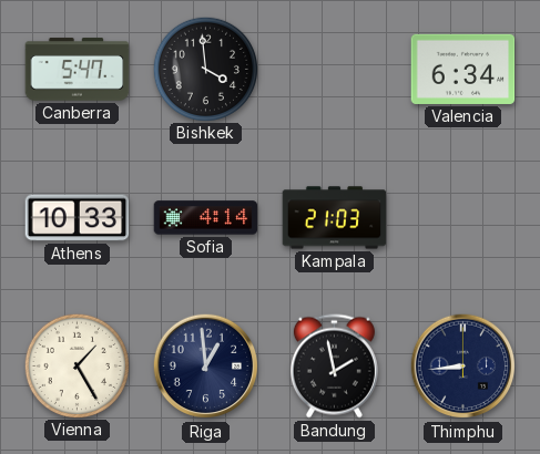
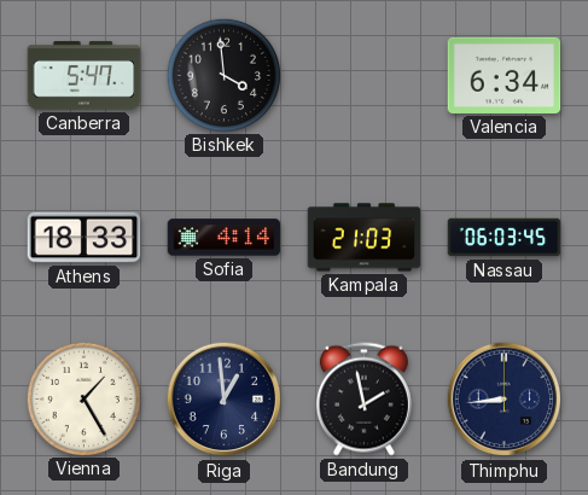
Athens: 10:33 -> 18:33 (85, 238)
Nassau: none -> 06:03 (505, 238)
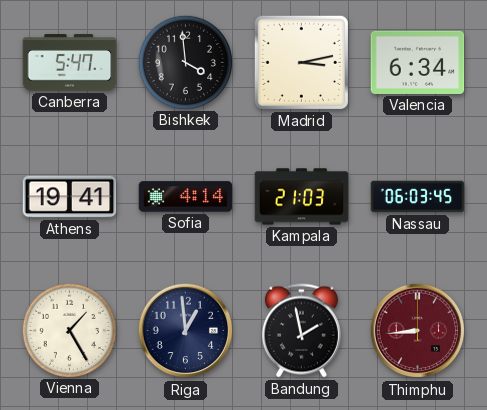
Madrid: none -> 3:13 (301, 62)
Athens: 18:33 -> 19:41 (70, 197)
Thimphu dial: navy -> burgundy (418, 331)
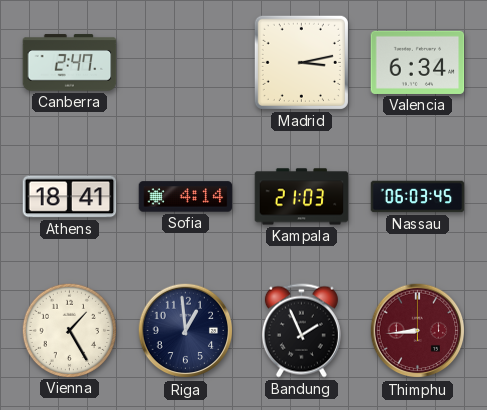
Canberra: 5:47 -> 2:47 (70, 63)
Bishkek: 3:59 -> none (185, 62)
Athens: 19:41 -> 18:41 (70, 197)
Bandung: 1:58 -> 1:56 (301, 331)
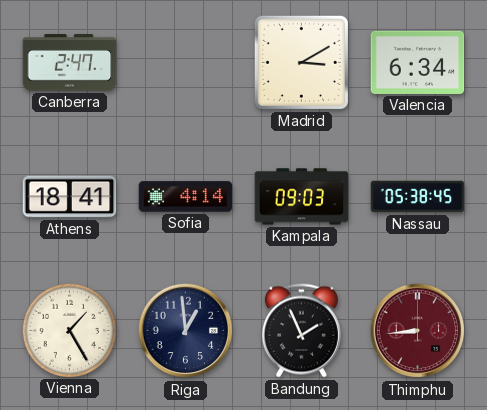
Madrid: 3:13 -> 3:10 (301, 62)
Kampala: 21:03 -> 09:03 (302, 197)
Nassau: 06:03 -> 05:38 (418, 197)
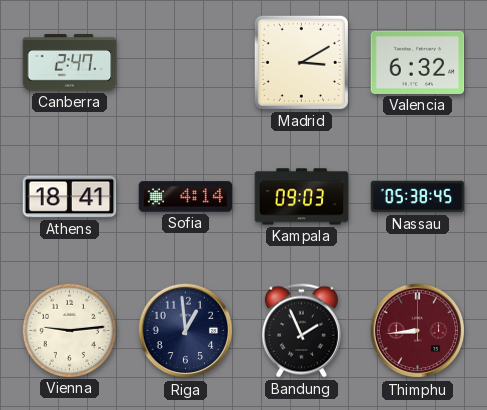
Valencia: 6:34 -> 6:32 (418, 62)
Vienna: 1:25 -> 9:14 (69, 330)
